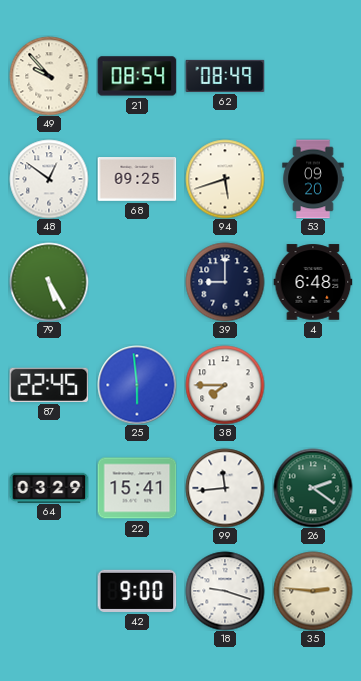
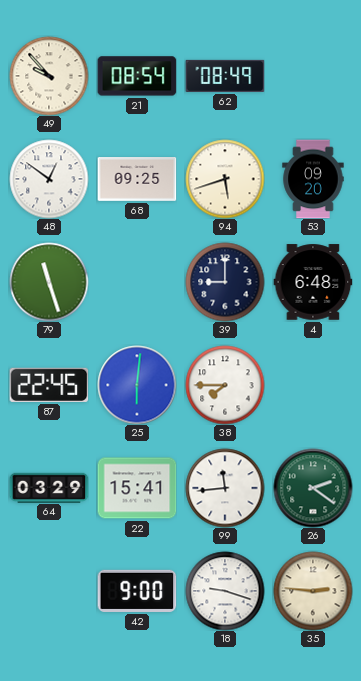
79: 5:25 -> 11:27 (49, 282)
25: 5:59 -> 6:01 (137, 385)
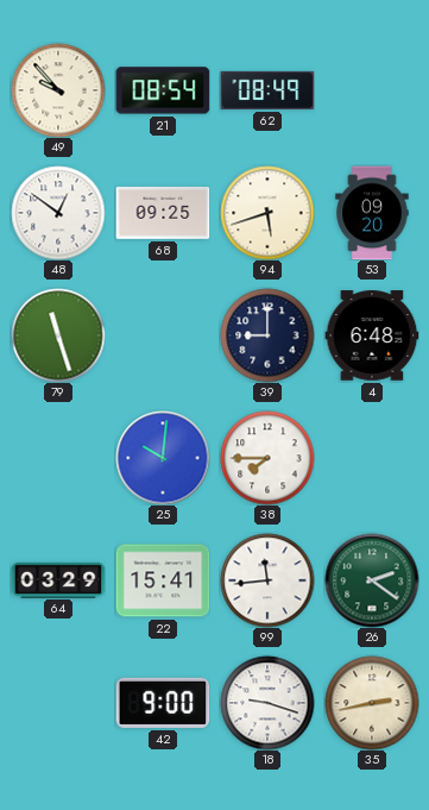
87: 22:45 -> none (49, 385)
25: 6:01 -> 10:01 (163, 458)
35: 2:46 -> 2:43 (372, 703)
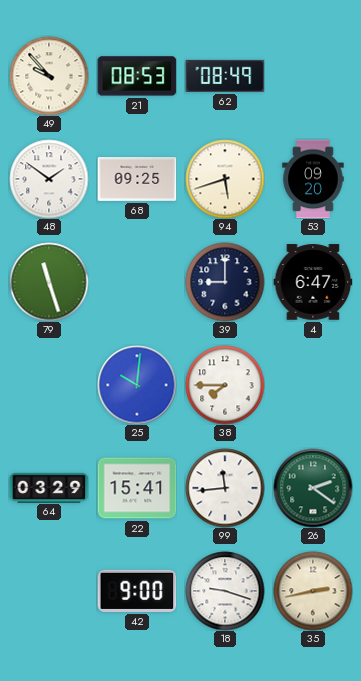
21: 08:54 -> 08:53 (137, 76)
48: 12:51 -> 1:51 (49, 179)
4: 6:48 -> 6:47 (313, 282)
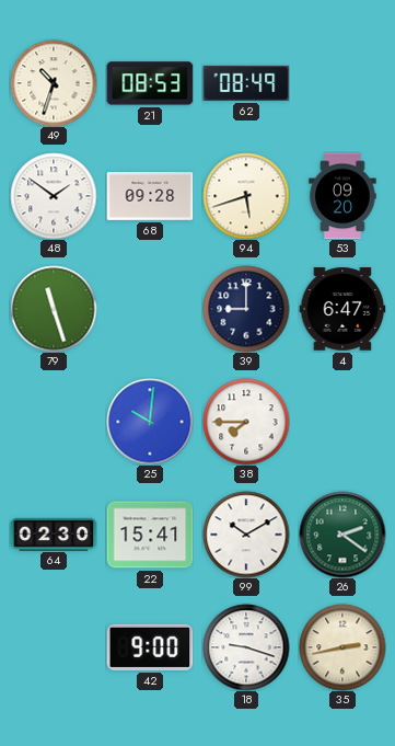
49: 9:53 -> 10:33 (54, 83)
68: 09:25 -> 09:28 (150, 197)
64: 03:29 -> 02:30 (54, 533)
99: 11:44 -> 10:10 (246, 535)
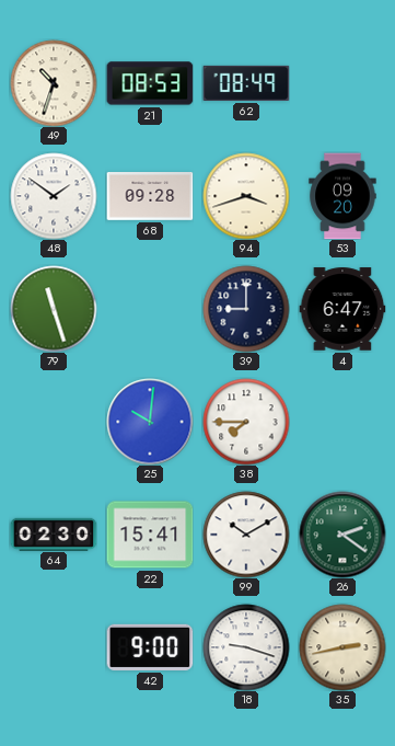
94: 5:42 -> 3:42 (246, 196)
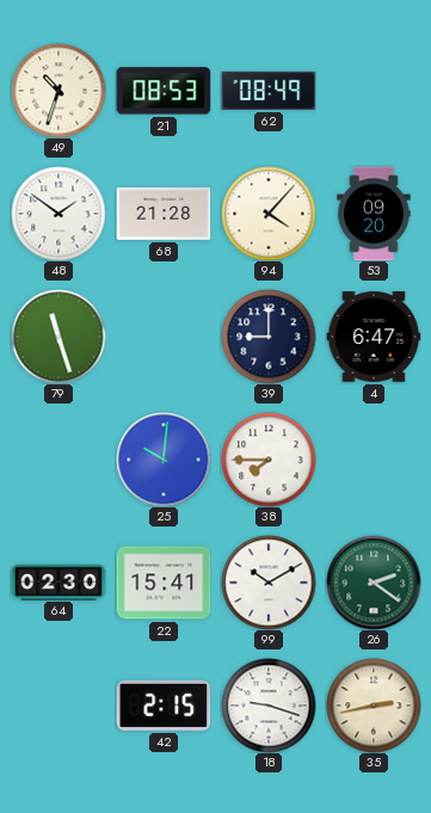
68: 09:28 -> 21:28 (164, 215)
94: 3:42 -> 4:07 (269, 214)
42: 9:00 -> 2:15 (164, 706)
